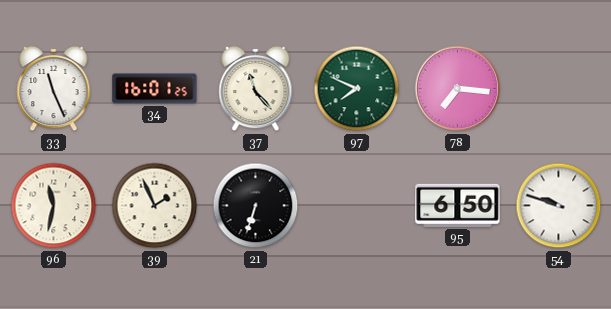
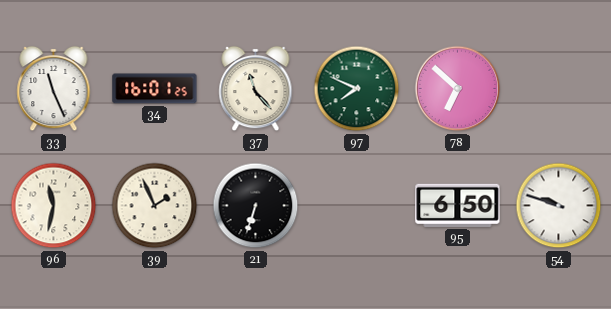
78: 7:16 -> 6:52 (458, 89)
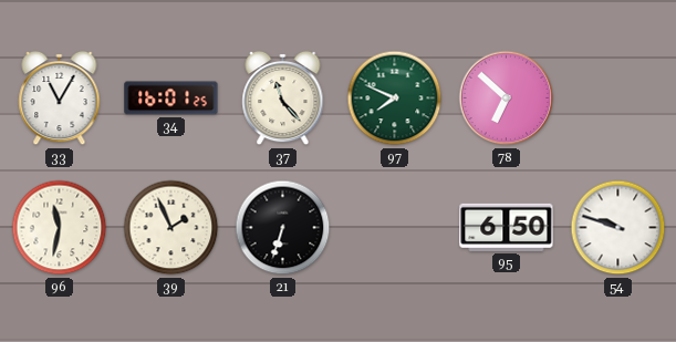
33: 11:26 -> 11:05 (60, 99)
